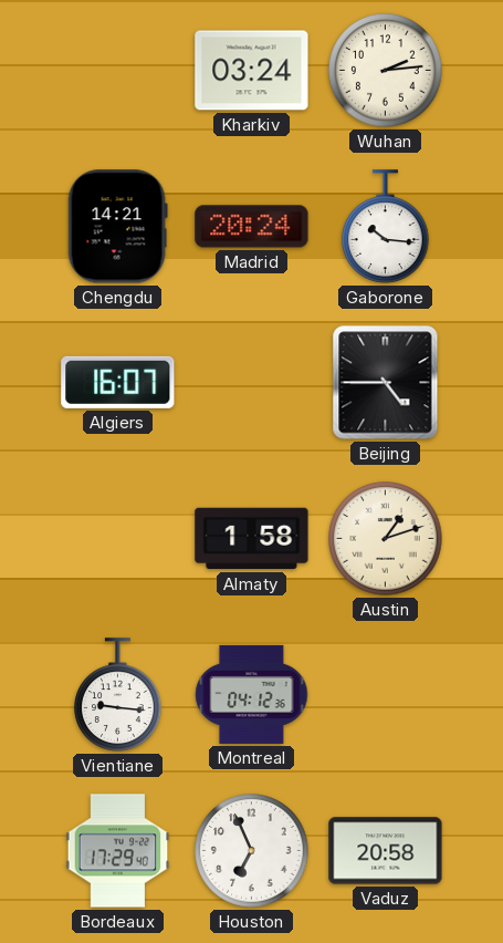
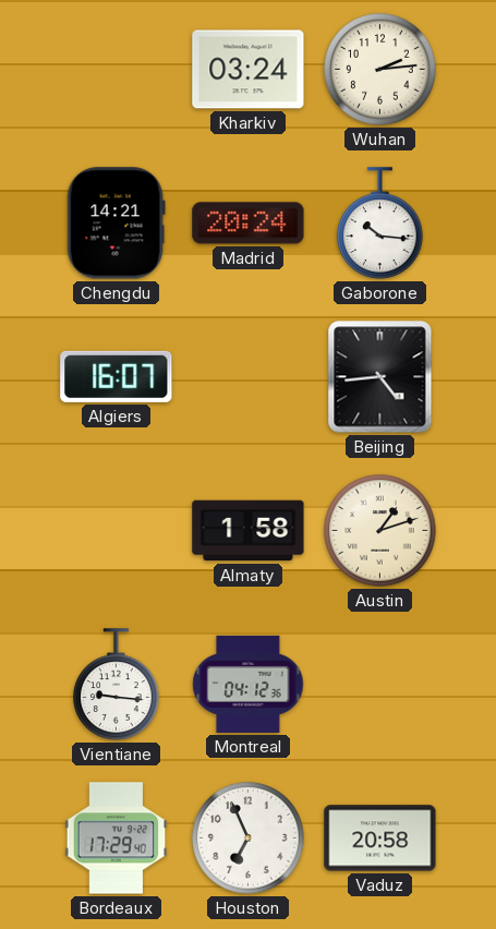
Beijing: 4:45 -> 4:44 (380, 377)
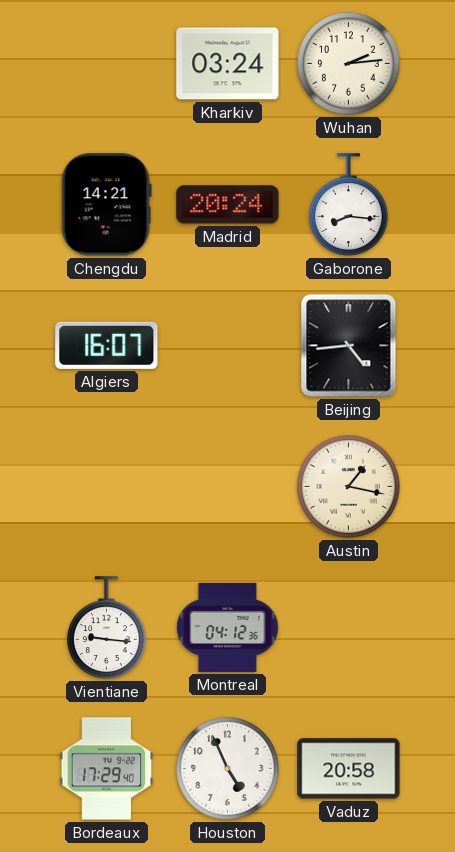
Gaborone: 10:16 -> 8:16 (349, 205)
Almaty: 1:58 -> none (249, 531)
Austin: 1:12 -> 1:17 (349, 487)
Houston: 6:56 -> 4:56 (228, 769)
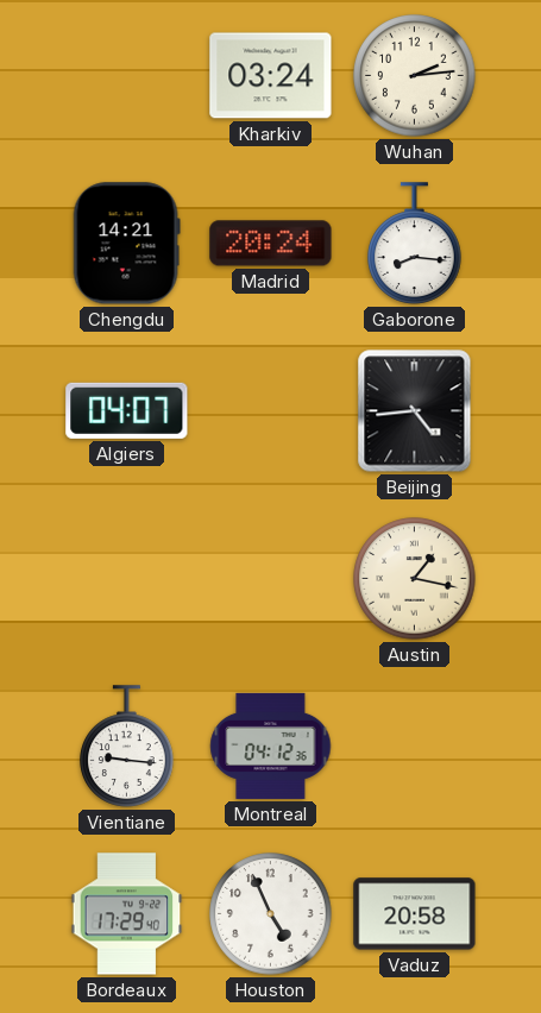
Algiers: 16:07 -> 04:07 (127, 410)
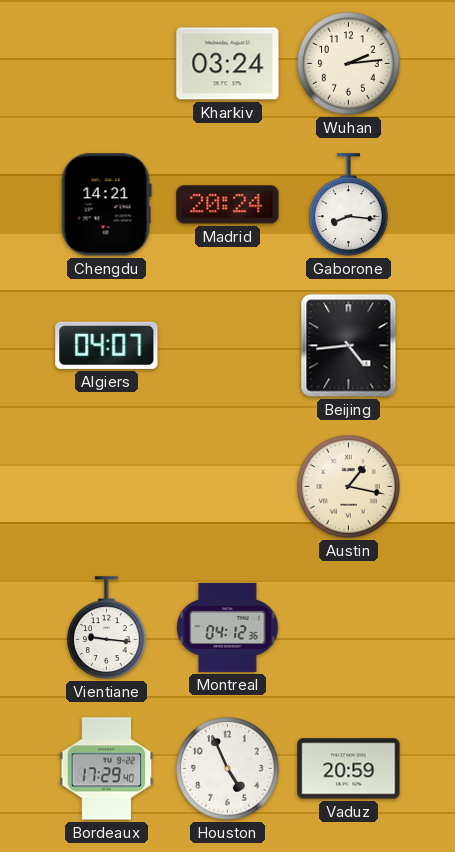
Vaduz: 20:58 -> 20:59 (349, 769)
